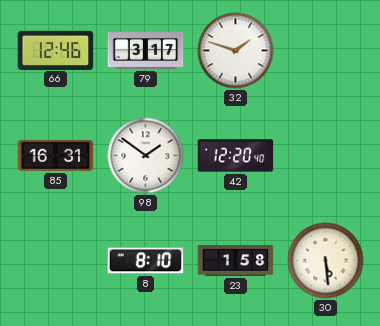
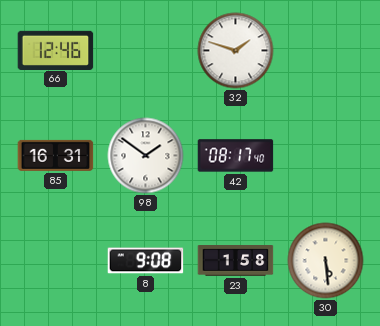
79: 3:17 -> none (146, 51)
42: 12:20 -> 08:17 (236, 156)
8: 8:10 -> 9:08 (146, 261)
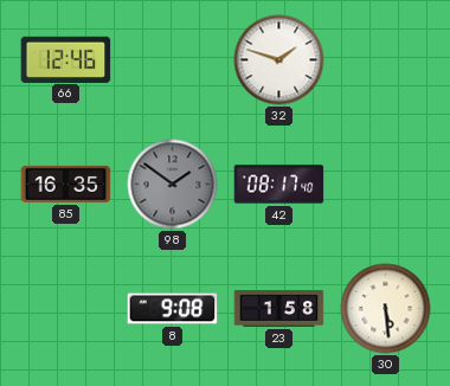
85: 16:31 -> 16:35 (66, 184)
98 dial: white -> grey (173, 185)
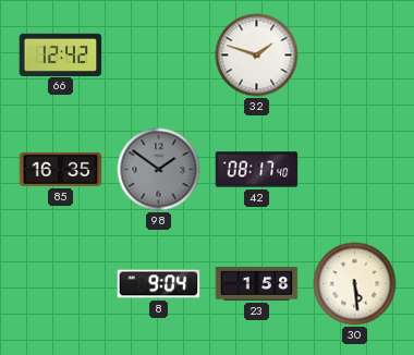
66: 12:46 -> 12:42 (61, 54)
8: 9:08 -> 9:04 (159, 284)
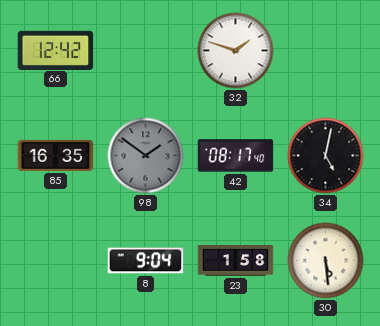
34: none -> 5:02 (326, 156)
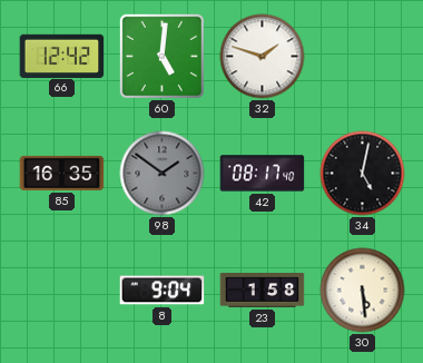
60: none -> 5:01 (161, 56)
